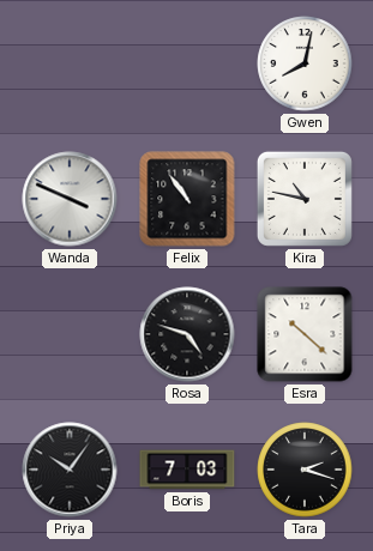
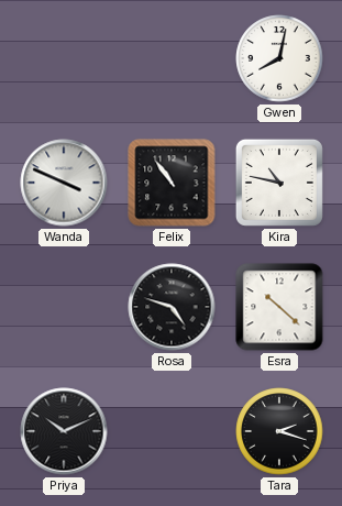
Priya: 10:06 -> 10:11 (64, 431)
Boris: 7:03 -> none (187, 470)
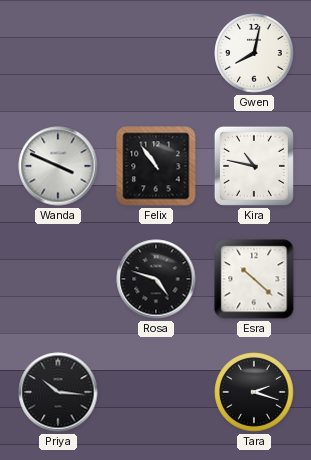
Priya: 10:11 -> 10:16 (58, 392)
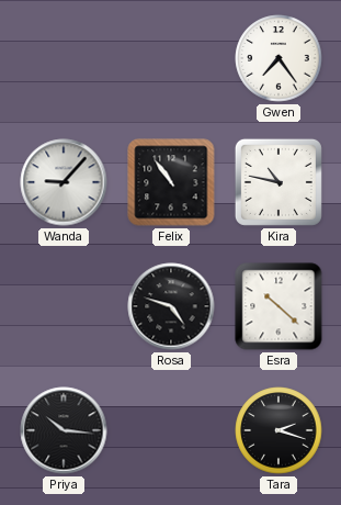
Gwen: 8:02 -> 7:24 (279, 58)
Wanda: 3:49 -> 9:07 (64, 182)
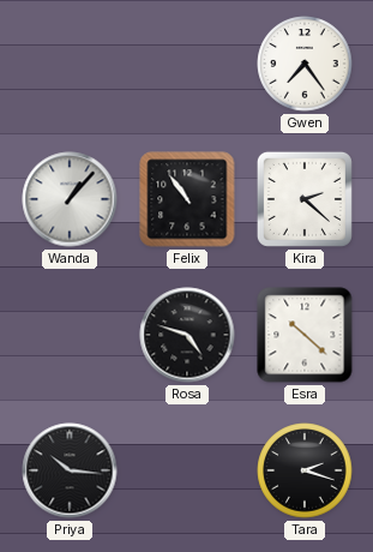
Wanda: 9:07 -> 1:07 (70, 199)
Kira: 10:47 -> 2:22 (305, 199)
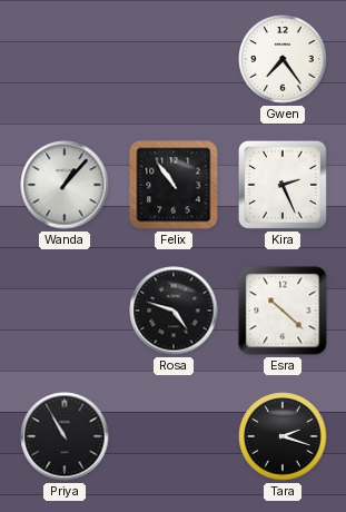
Kira: 2:22 -> 2:26 (283, 185)
Priya: 10:16 -> 10:55 (65, 436)
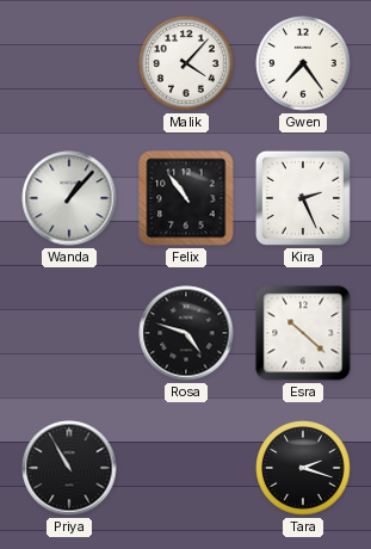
Malik: none -> 4:07 (186, 63)
